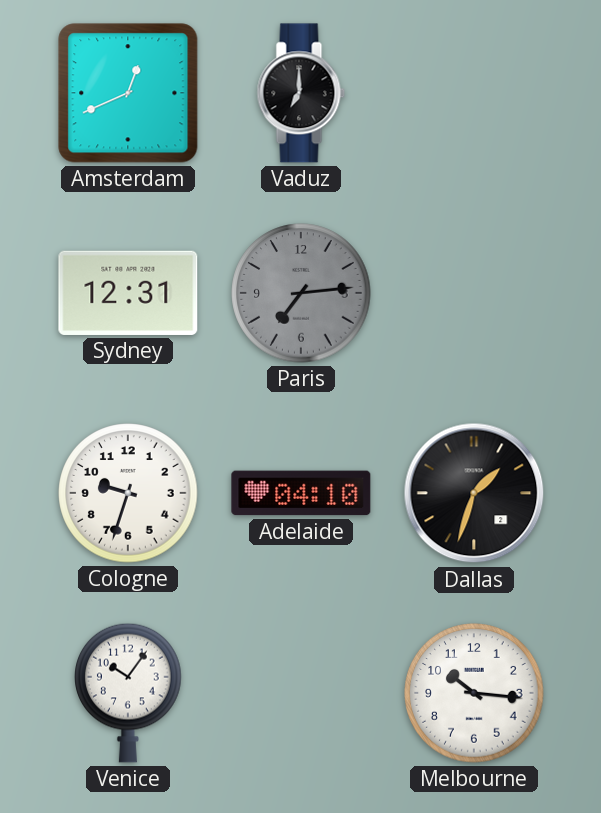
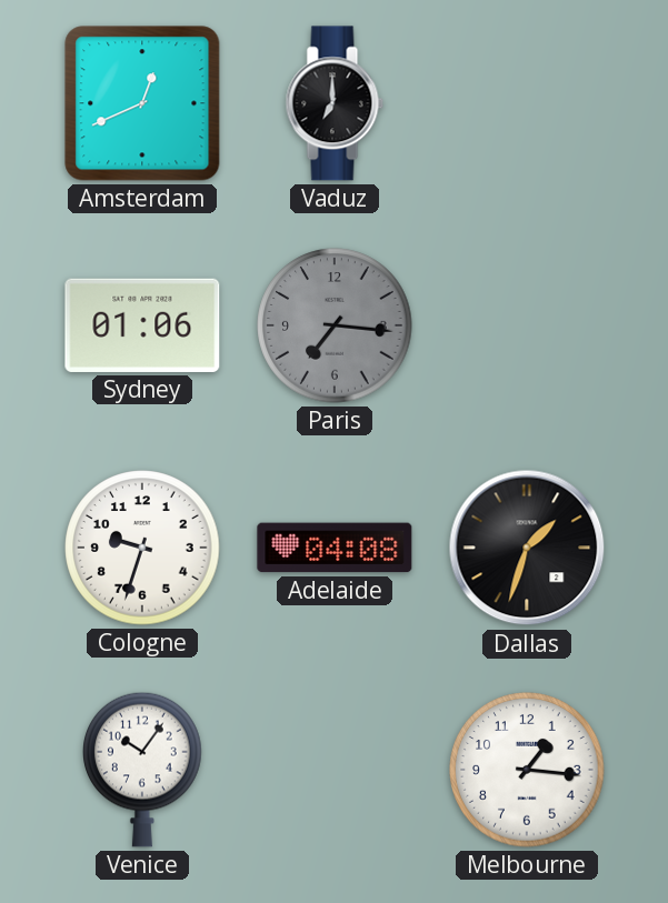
Sydney: 12:31 -> 01:06 (142, 325)
Paris: 7:14 -> 7:16 (335, 325)
Adelaide: 04:10 -> 04:08 (335, 548)
Melbourne: 10:16 -> 1:16 (527, 770)
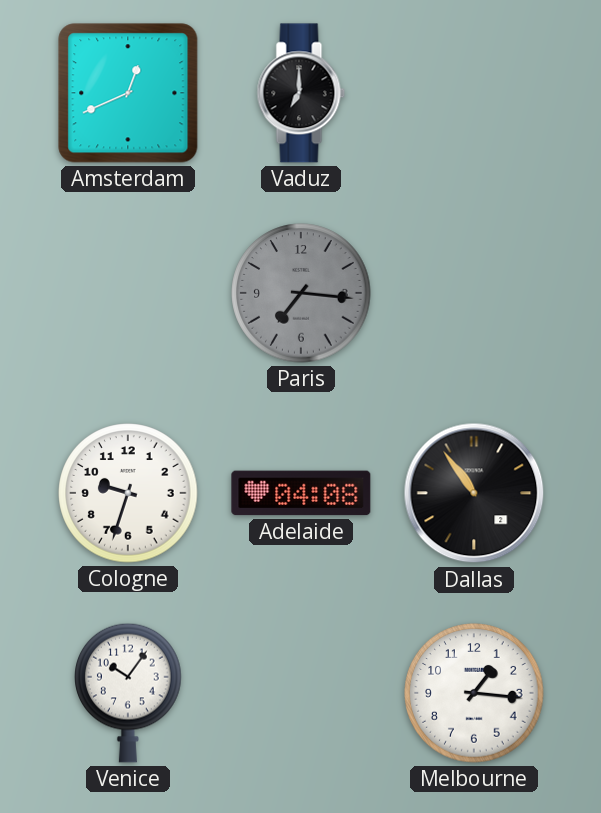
Sydney: 01:06 -> none (142, 325)
Dallas: 1:33 -> 10:54 (474, 493)
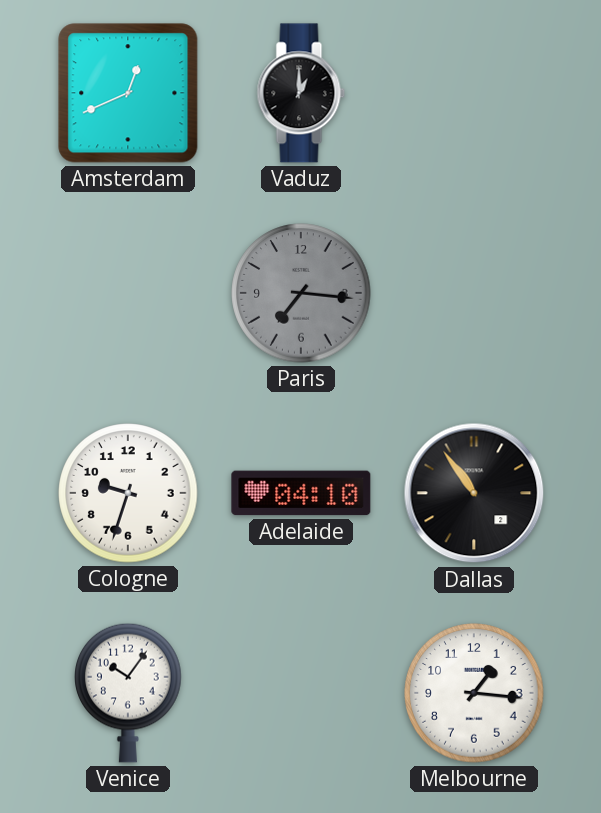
Vaduz: 7:00 -> 1:00 (301, 93)
Adelaide: 04:08 -> 04:10 (301, 493)
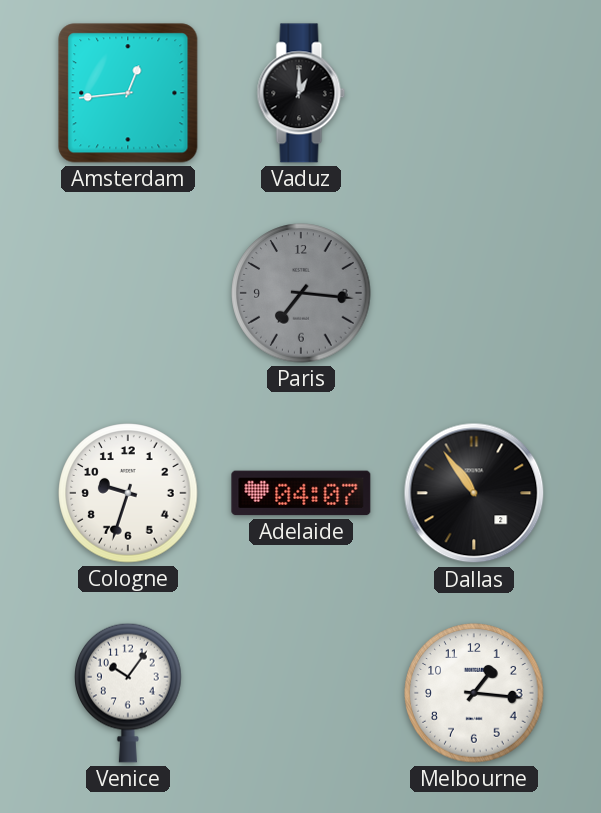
Amsterdam: 12:41 -> 12:44 (128, 93)
Adelaide: 04:10 -> 04:07 (301, 493)
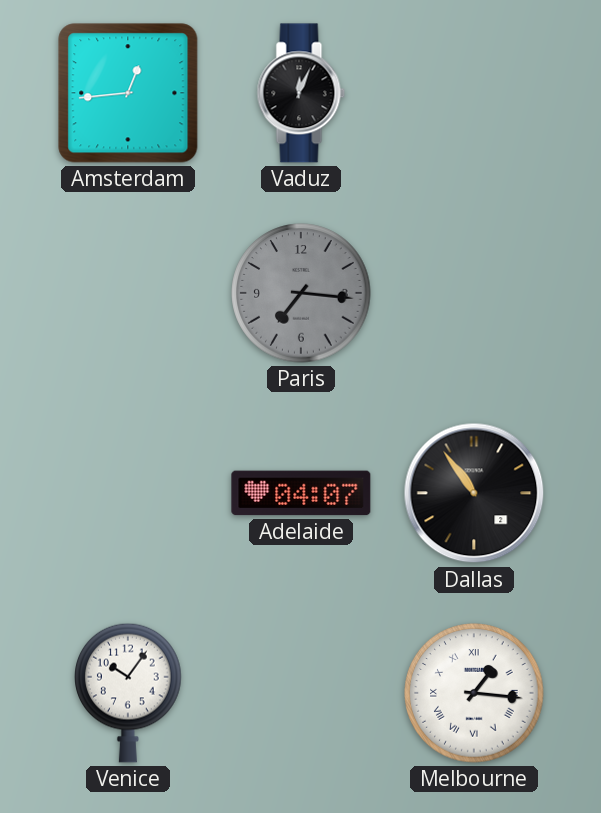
Vaduz: 1:00 -> 12:04 (301, 93)
Cologne: 9:33 -> none (128, 493)
Melbourne numerals: Arabic -> Roman (474, 693)
